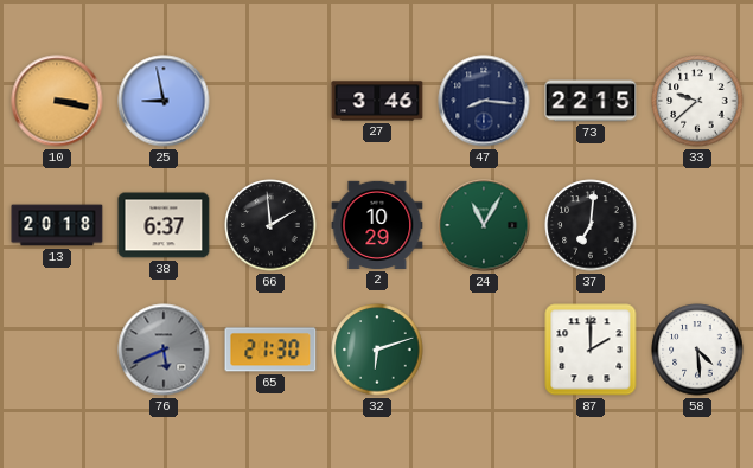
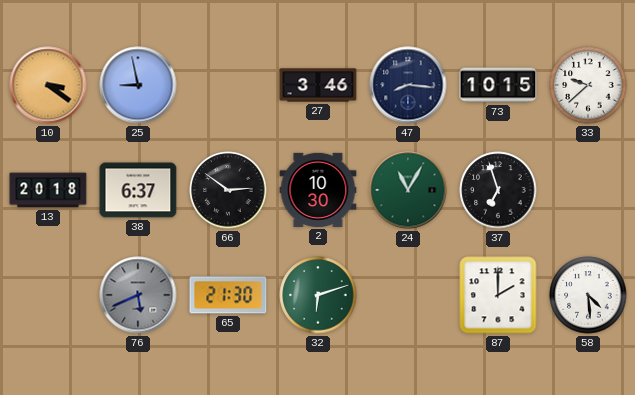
10: 3:17 -> 3:21 (48, 85)
73: 22:15 -> 10:15 (498, 85)
66: 1:59 -> 2:51 (228, 190)
2: 10:29 -> 10:30 (318, 190)
37: 7:01 -> 6:57 (498, 190)
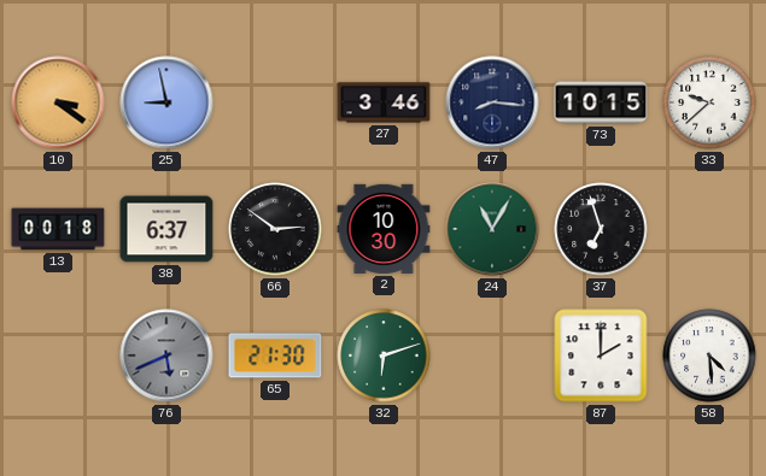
13: 20:18 -> 00:18 (58, 229)
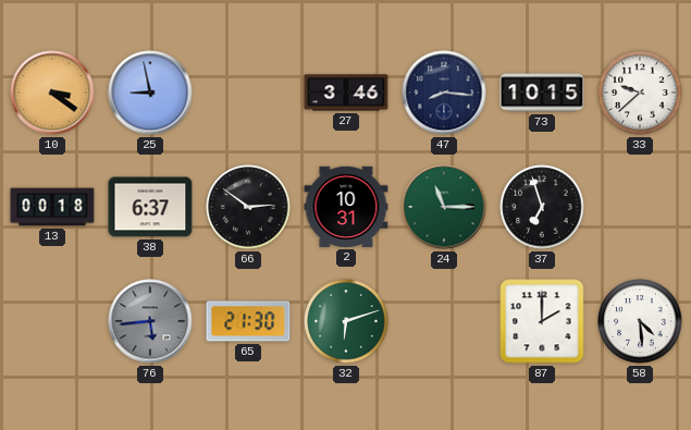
2: 10:30 -> 10:31 (346, 207)
24: 11:05 -> 11:15 (444, 207)
76: 5:41 -> 5:44 (150, 321)
